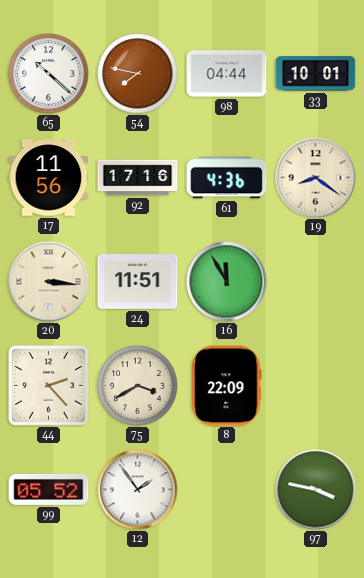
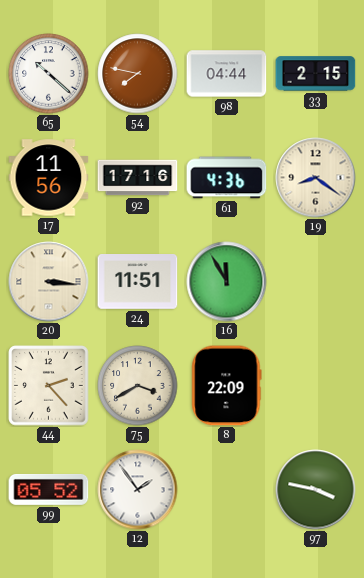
33: 10:01 -> 2:15 (316, 74)
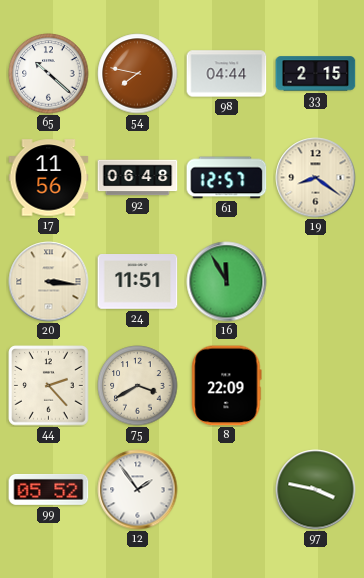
92: 17:16 -> 06:48 (138, 178)
61: 4:36 -> 12:57 (227, 178)
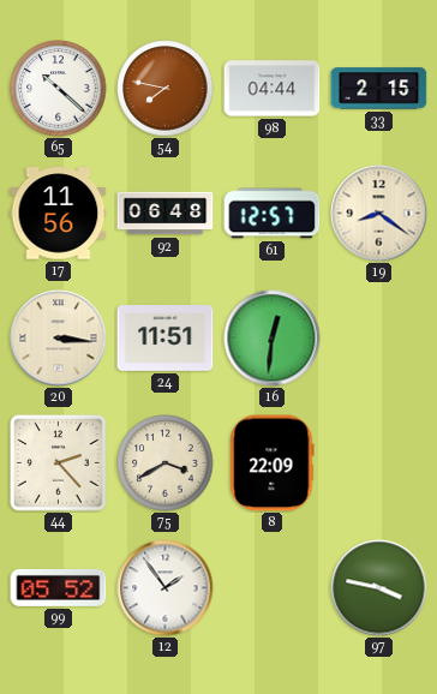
16: 11:55 -> 12:31 (273, 339)
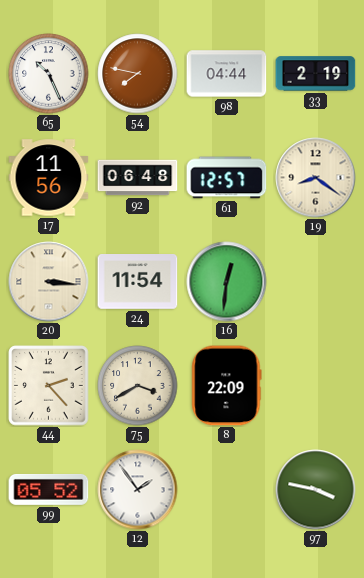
65: 10:22 -> 10:26 (49, 74)
33: 2:15 -> 2:19 (316, 74)
24: 11:51 -> 11:54 (138, 282)
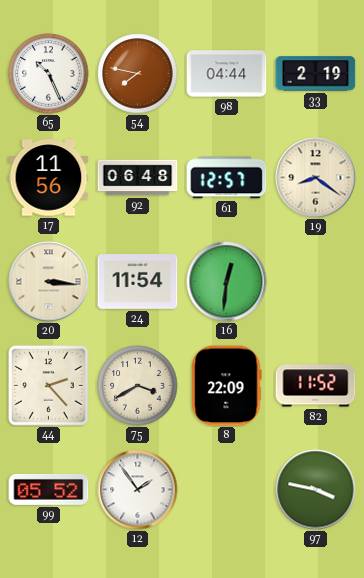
82: none -> 11:52 (316, 386)
